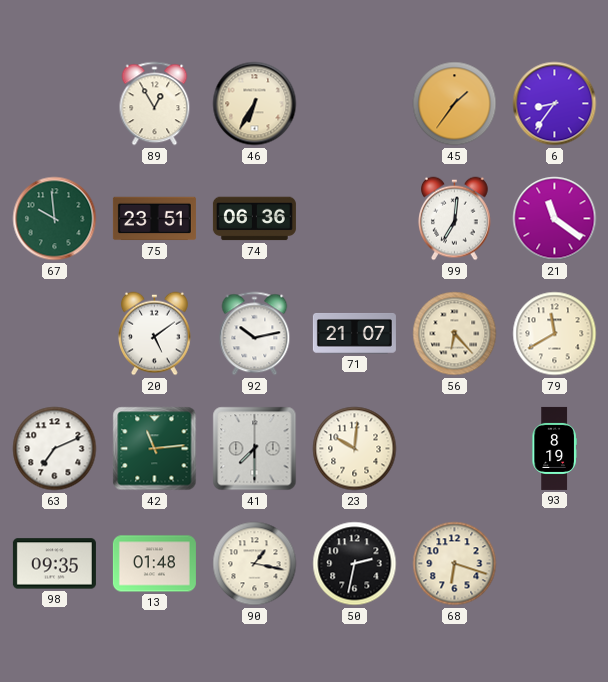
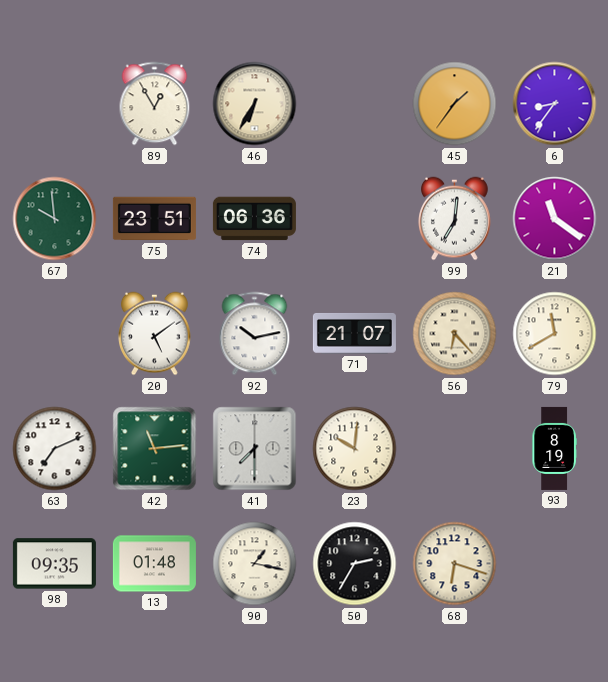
50: 2:32 -> 2:35 (355, 564)
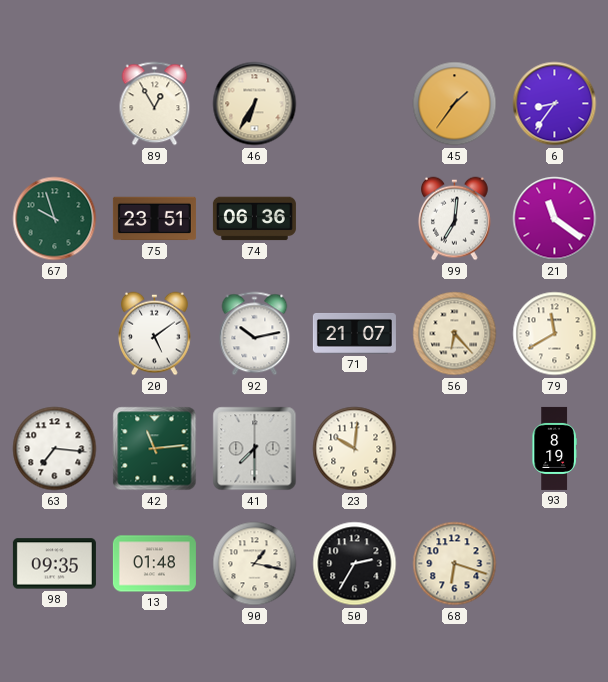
67: 9:59 -> 9:57 (55, 219)
63: 7:11 -> 7:16 (55, 449)
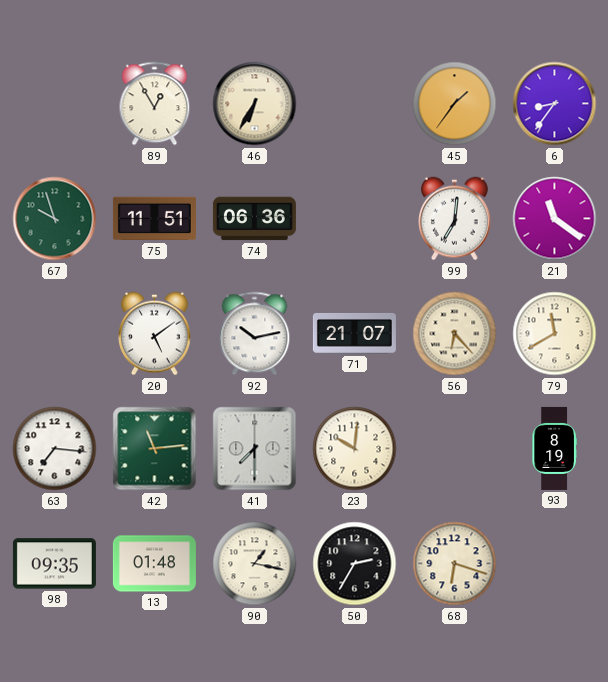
75: 23:51 -> 11:51 (154, 219)
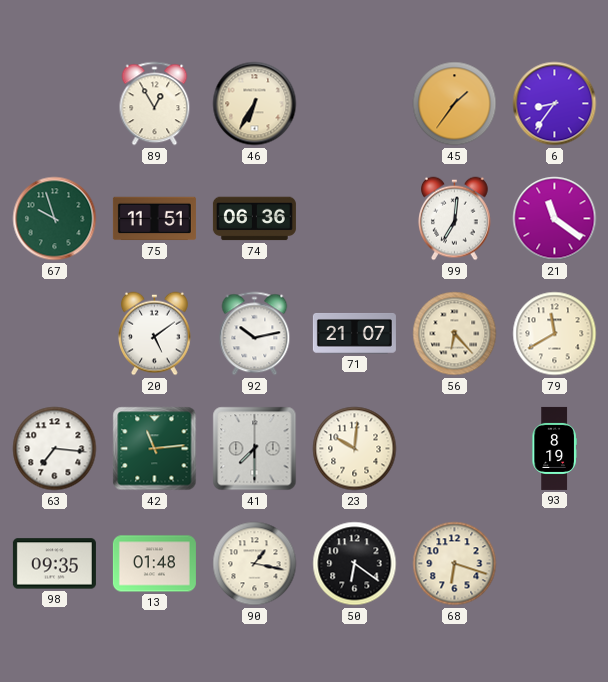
50: 2:35 -> 6:21 (355, 564)
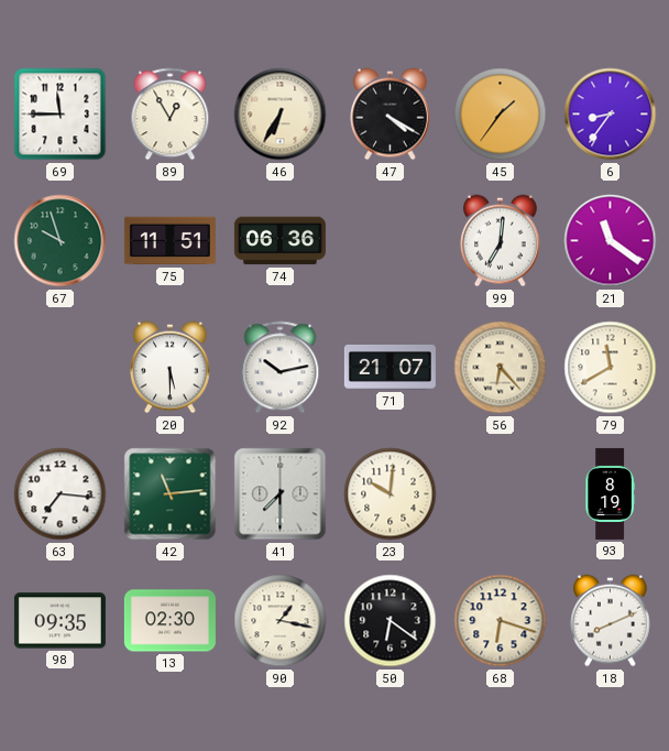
69: none -> 11:45 (61, 115)
47: none -> 4:20 (391, 115)
20: 5:09 -> 5:30 (171, 368)
13: 01:48 -> 02:30 (169, 621)
18: none -> 8:11 (611, 621)
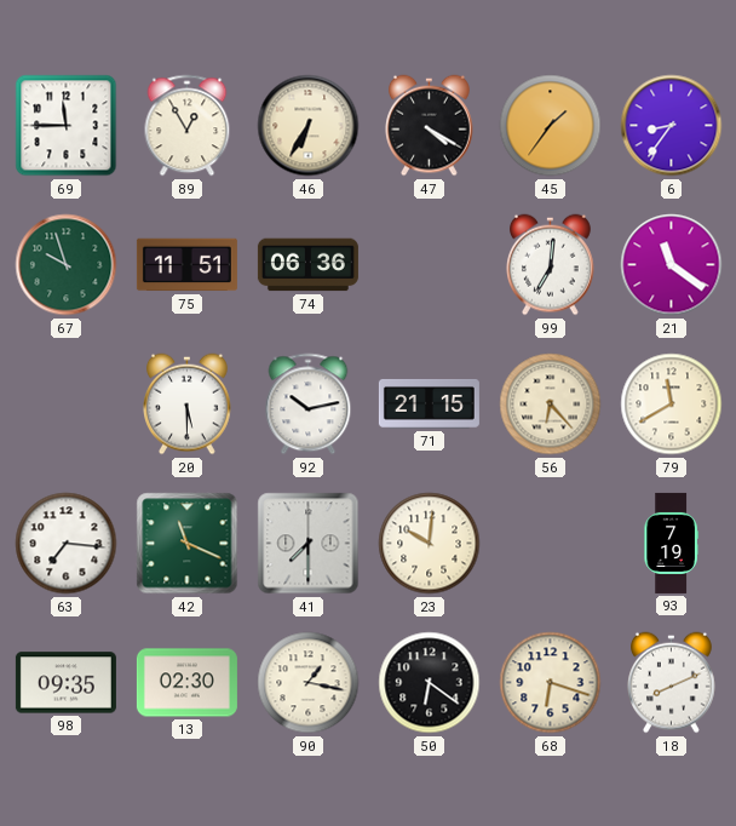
71: 21:07 -> 21:15 (429, 403)
42: 11:14 -> 11:19 (188, 544)
93: 8:19 -> 7:19 (671, 543)
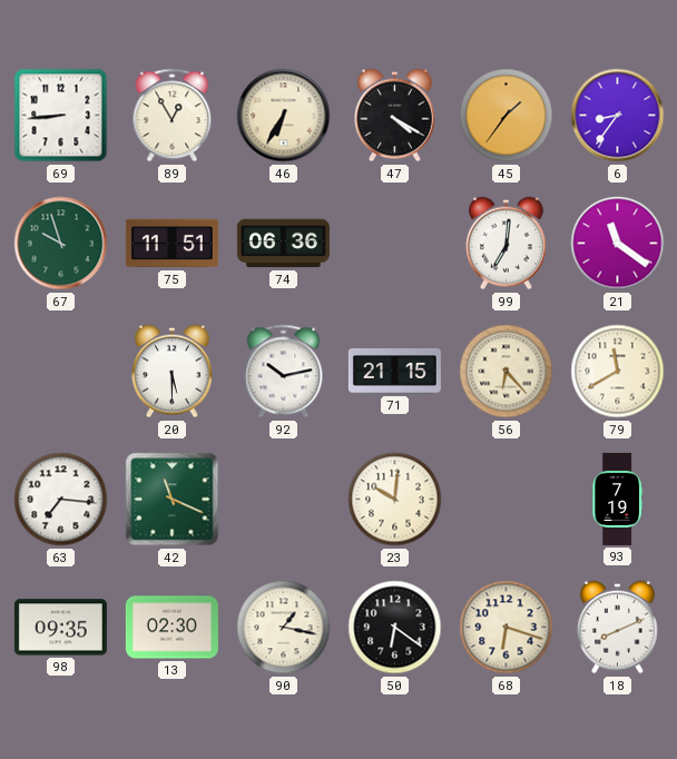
69: 11:45 -> 8:44 (61, 116)
41: 7:30 -> none (309, 544)
